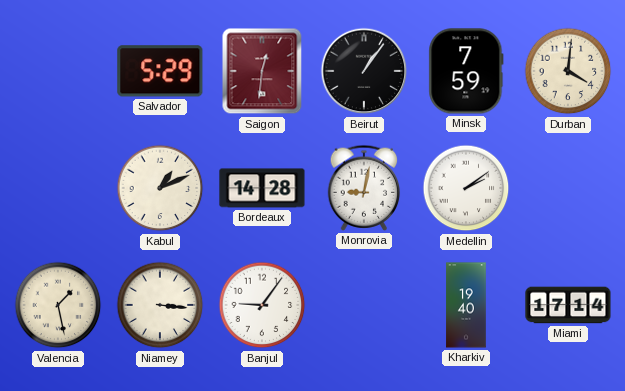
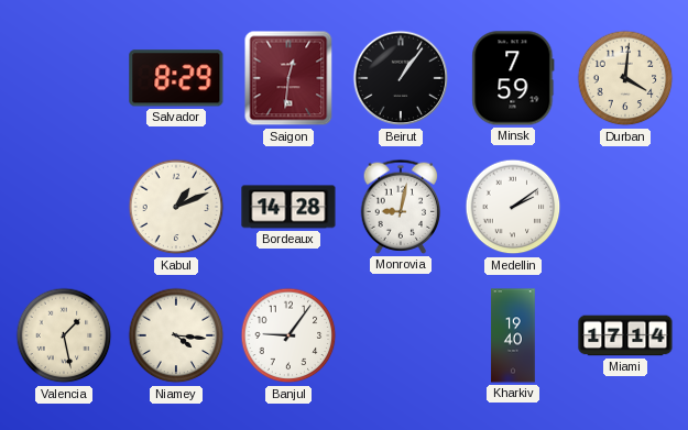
Salvador: 5:29 -> 8:29 (176, 78)
Niamey: 3:16 -> 4:16 (176, 335)
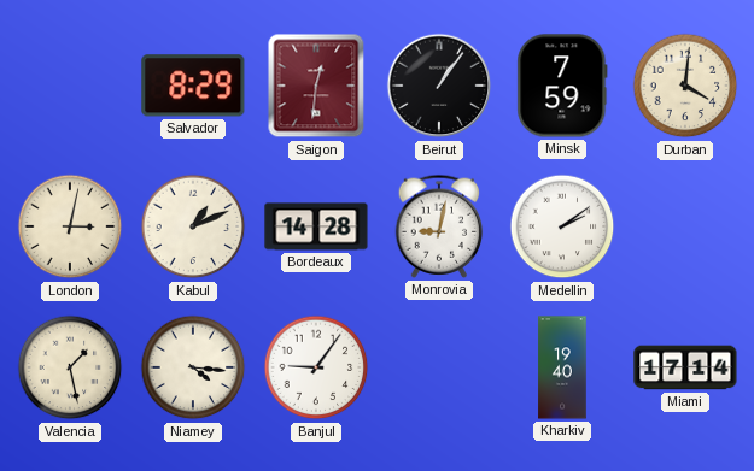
London: none -> 3:02 (70, 226)
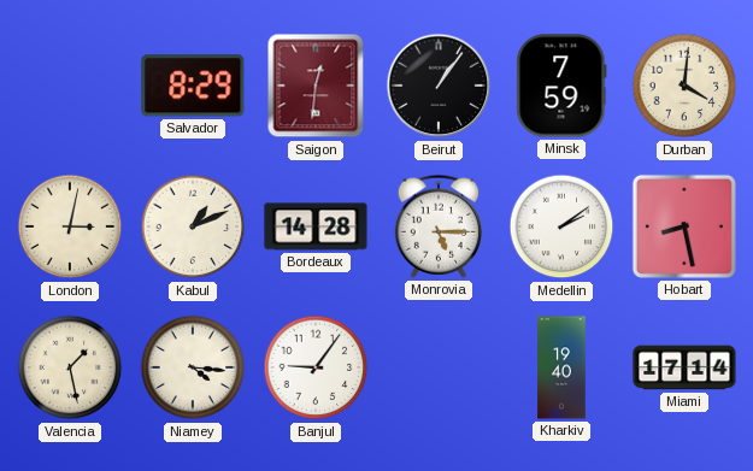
Monrovia: 9:02 -> 5:15 (439, 226)
Hobart: none -> 8:28 (684, 226)
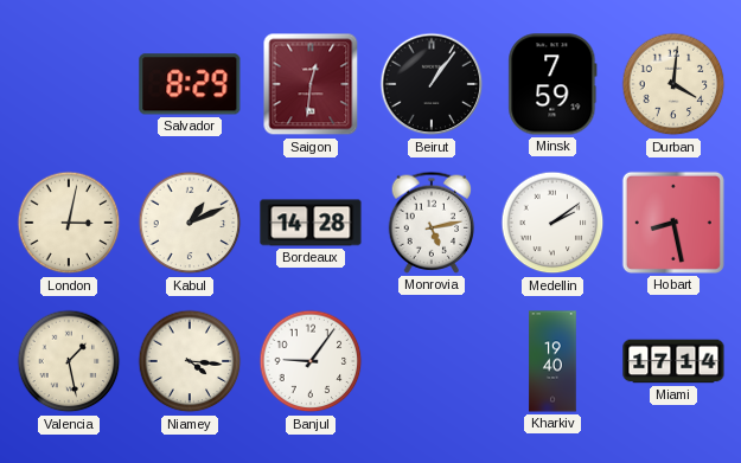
Monrovia: 5:15 -> 5:13 (432, 223)
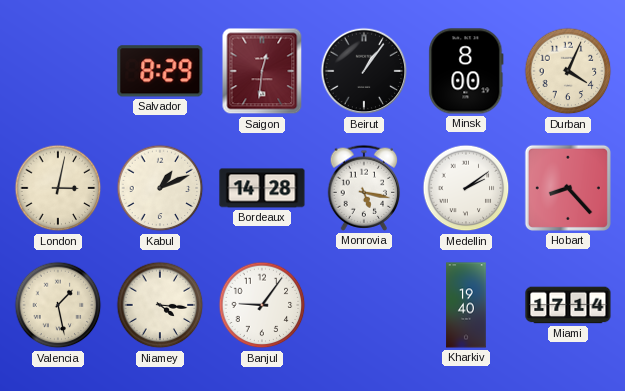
Minsk: 7:59 -> 8:00 (466, 71)
Durban: 4:01 -> 4:04 (568, 71)
Monrovia: 5:13 -> 5:17 (364, 188)
Hobart: 8:28 -> 8:23 (568, 188)
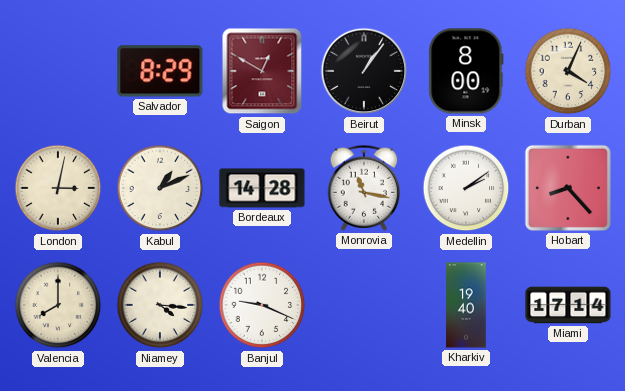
Saigon: 12:31 -> 12:50 (262, 71)
Monrovia: 5:17 -> 11:17 (364, 188)
Valencia: 1:28 -> 8:00 (58, 305)
Banjul: 9:06 -> 9:19 (262, 305)
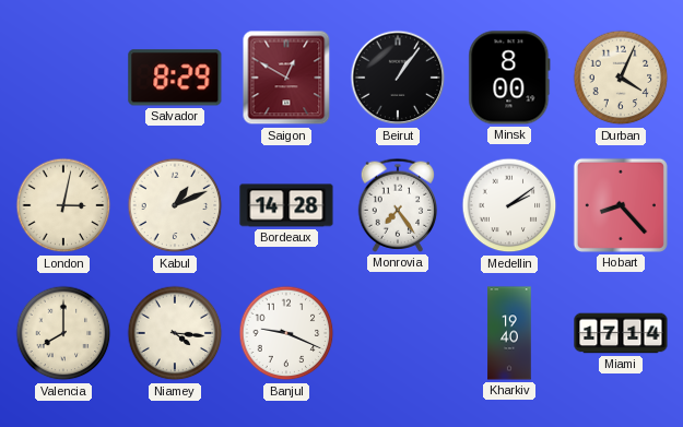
Monrovia: 11:17 -> 7:24 (398, 205)
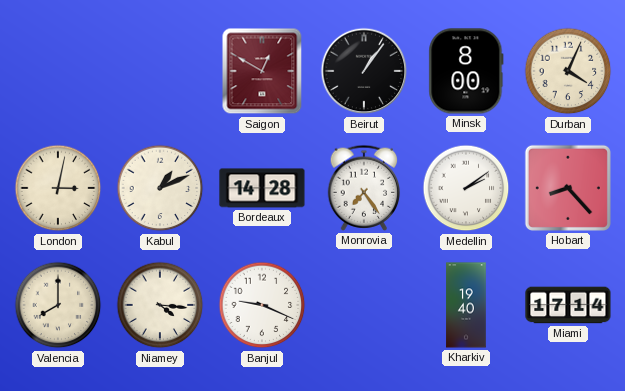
Salvador: 8:29 -> none (175, 78)
